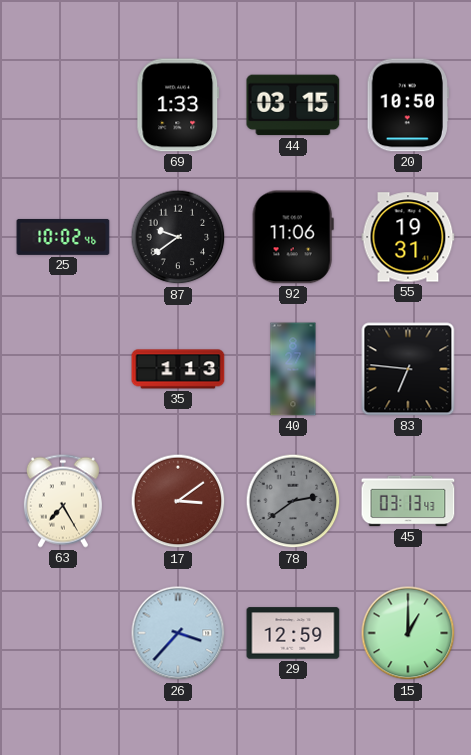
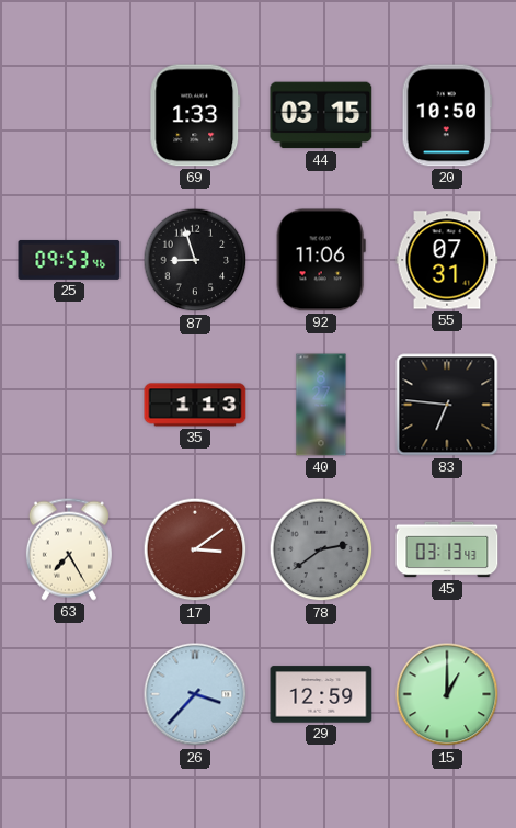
25: 10:02 -> 09:53 (69, 260)
87: 9:39 -> 8:57 (195, 260)
55: 19:31 -> 07:31 (447, 260)
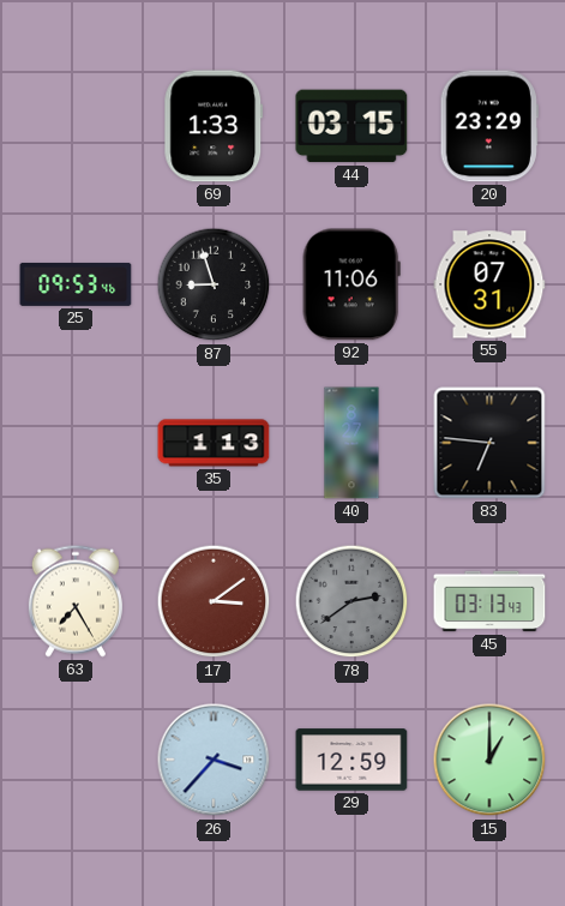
20: 10:50 -> 23:29 (489, 126)
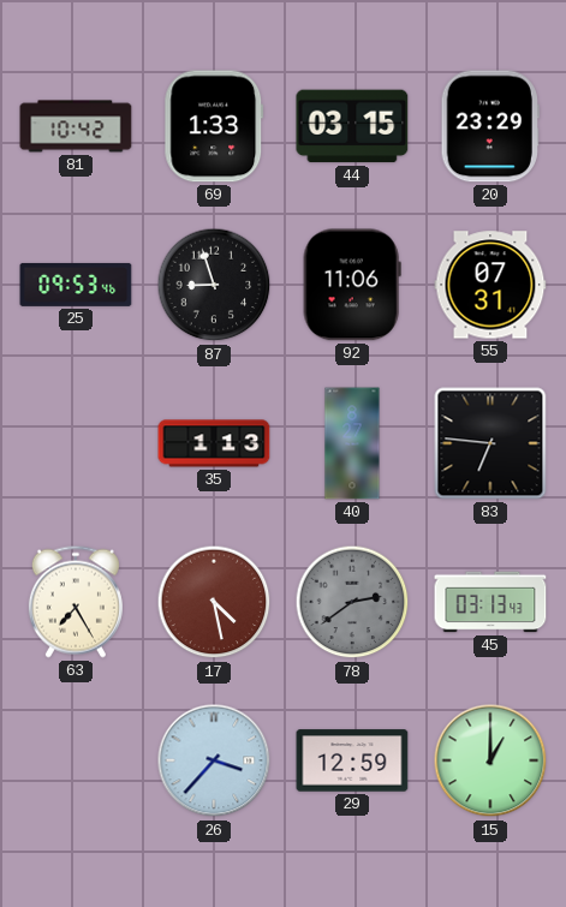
81: none -> 10:42 (76, 126)
17: 3:09 -> 4:28 (214, 602)
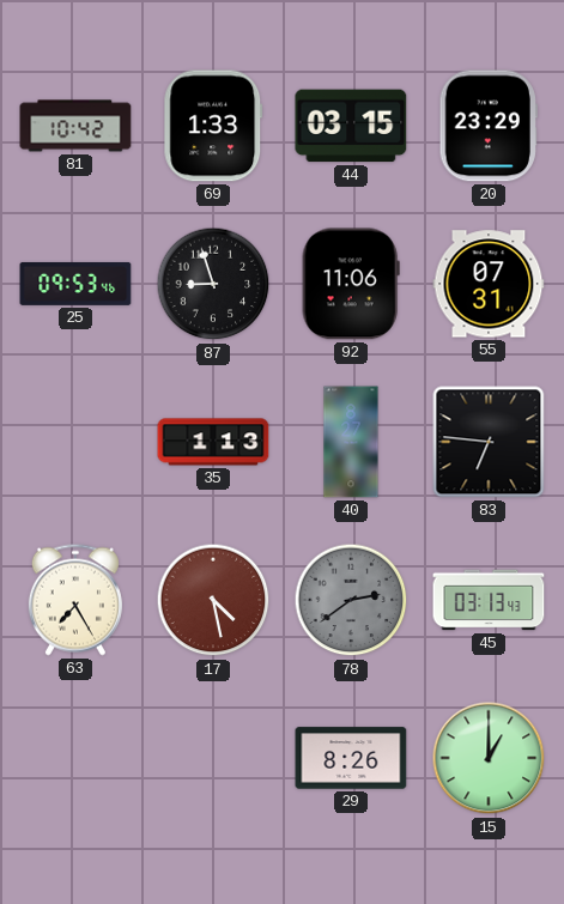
26: 3:37 -> none (214, 760)
29: 12:59 -> 8:26 (351, 758)
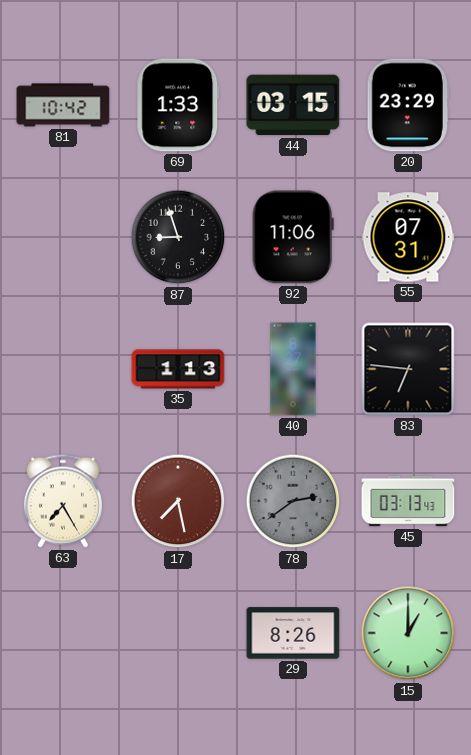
25: 09:53 -> none (75, 284)
17: 4:28 -> 7:28 (178, 501)
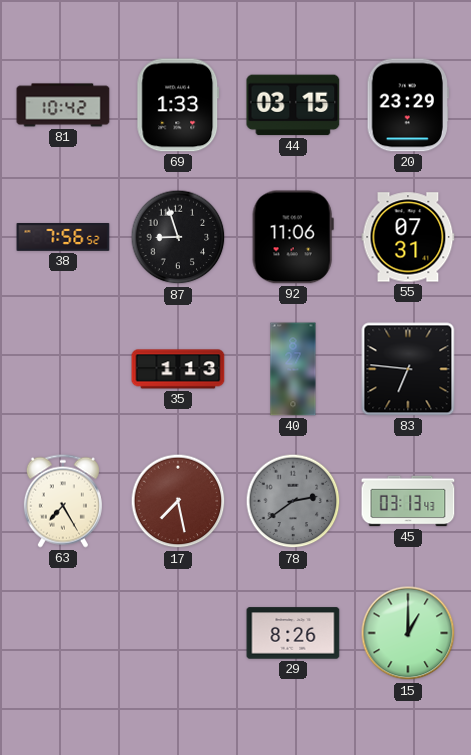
38: none -> 7:56 (63, 237)
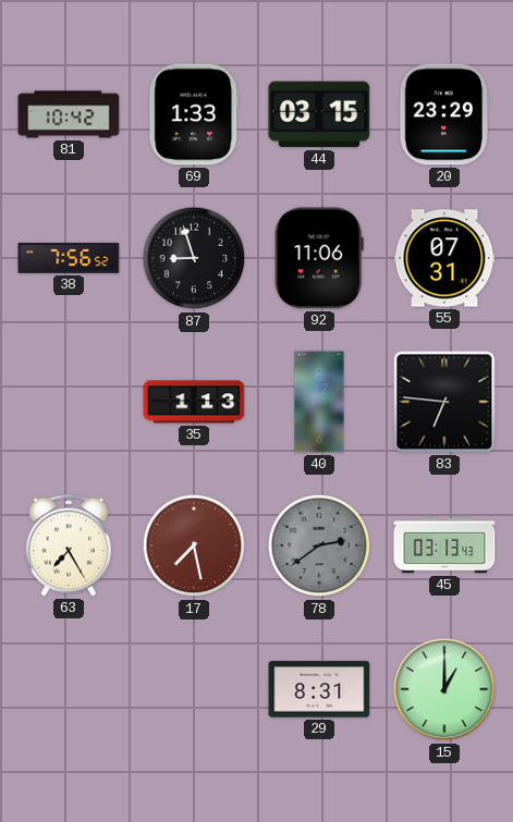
29: 8:26 -> 8:31 (319, 689)
